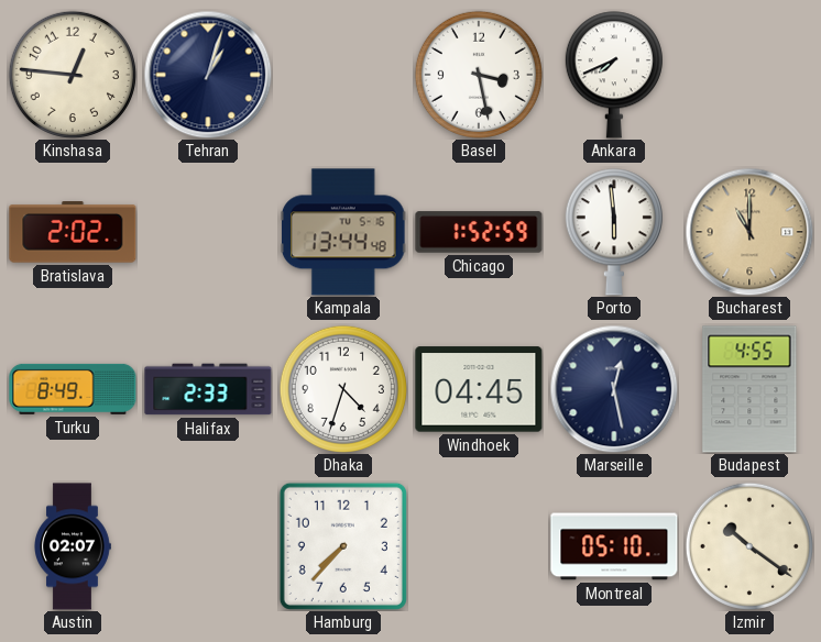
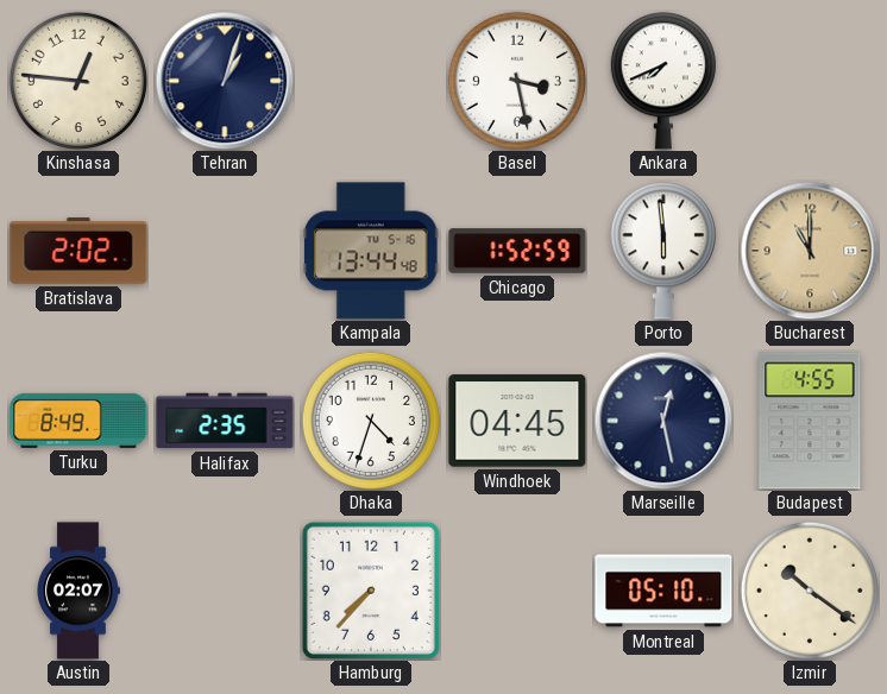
Halifax: 2:33 -> 2:35 (225, 421)
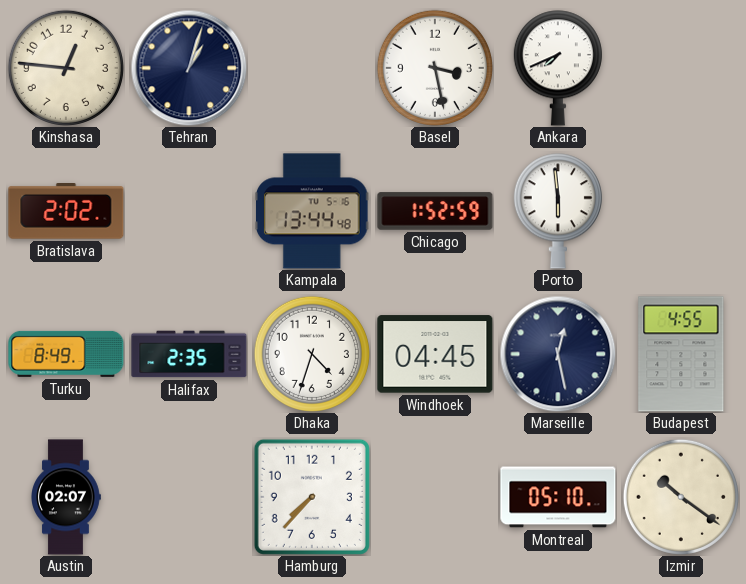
Bucharest: 11:00 -> none (810, 251)
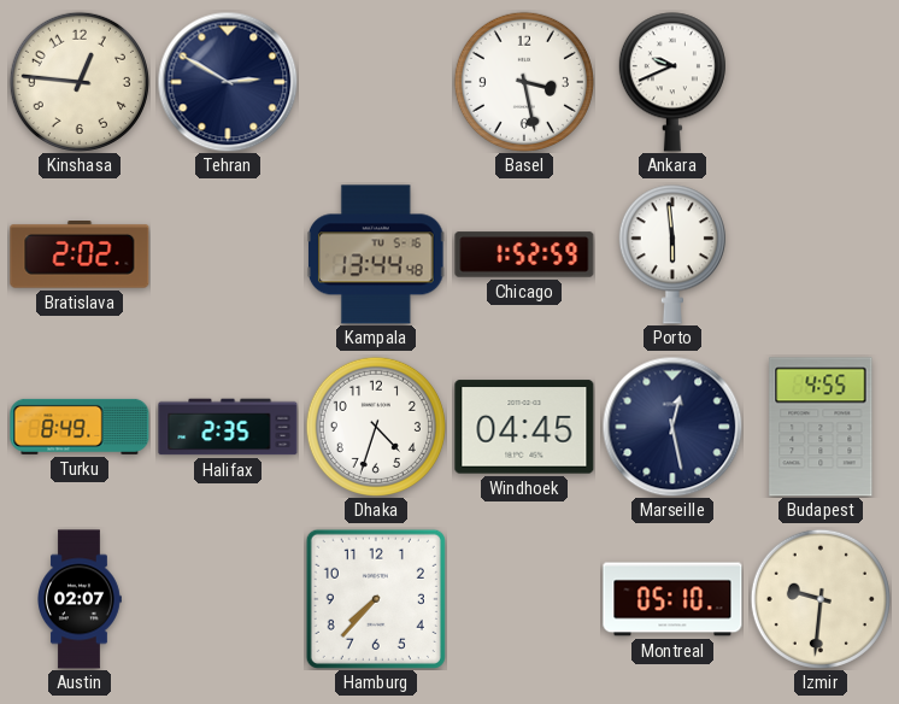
Tehran: 1:03 -> 2:50 (228, 82)
Ankara: 7:41 -> 9:41 (672, 82)
Izmir: 10:21 -> 9:31 (821, 599)
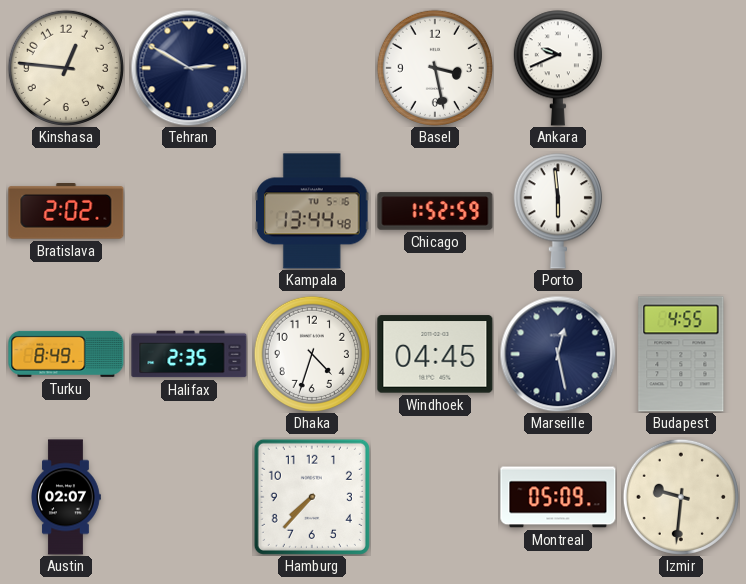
Montreal: 05:10 -> 05:09 (558, 497)
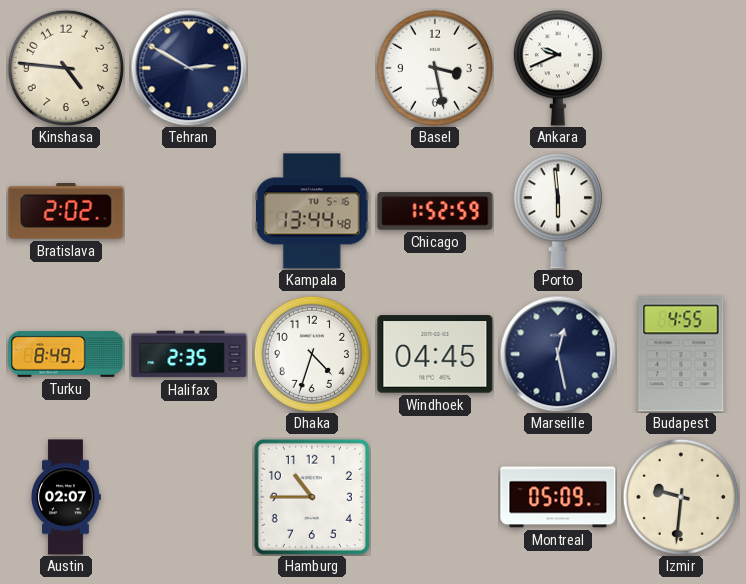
Kinshasa: 12:46 -> 4:46 (66, 68)
Hamburg: 7:37 -> 10:45 (312, 497)
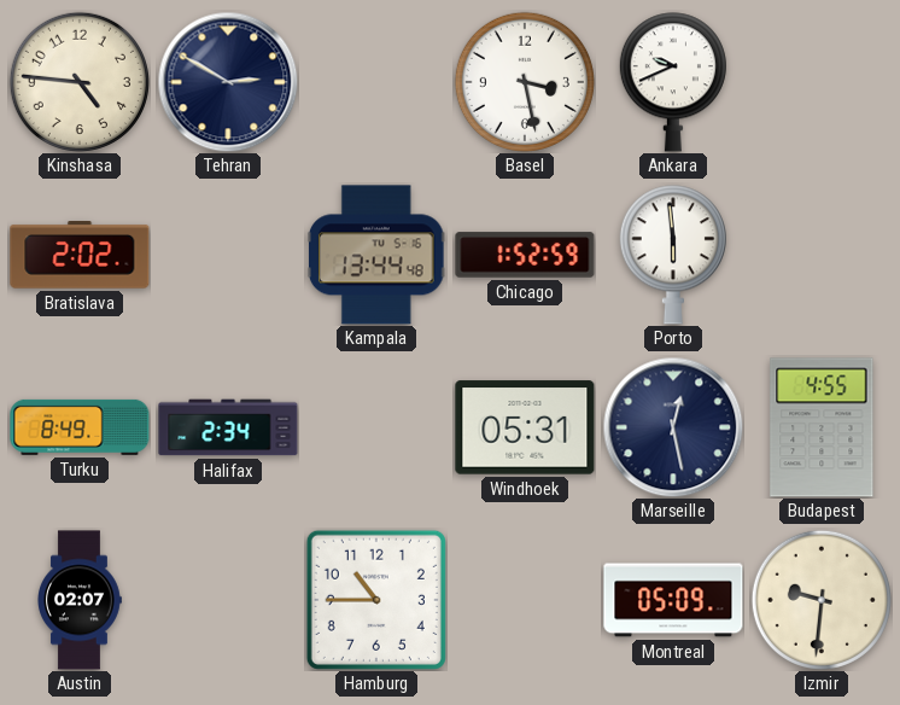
Halifax: 2:35 -> 2:34 (228, 427)
Dhaka: 4:33 -> none (312, 354)
Windhoek: 04:45 -> 05:31 (525, 427)
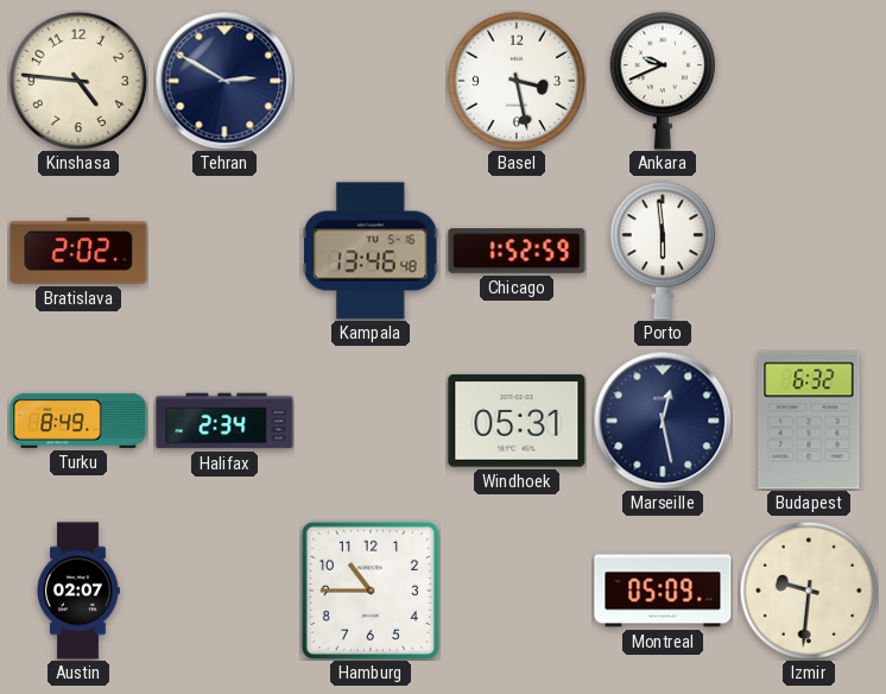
Kampala: 13:44 -> 13:46 (372, 251)
Budapest: 4:55 -> 6:32 (809, 421)
